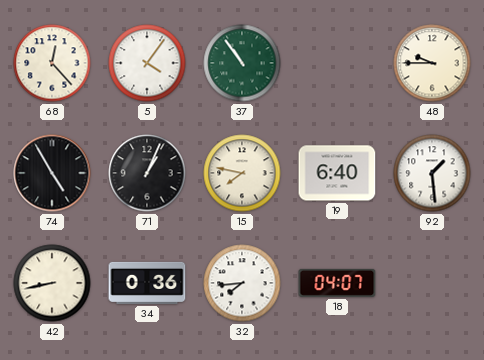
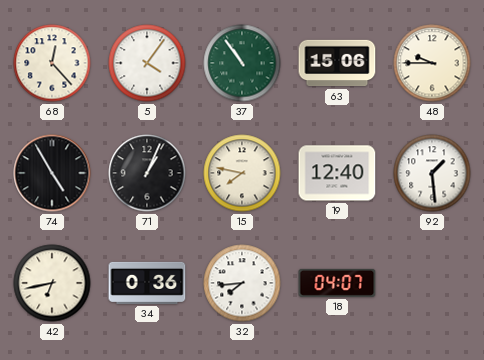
63: none -> 15:06 (337, 63)
19: 6:40 -> 12:40 (337, 173)
42: 8:43 -> 6:43 (52, 283)
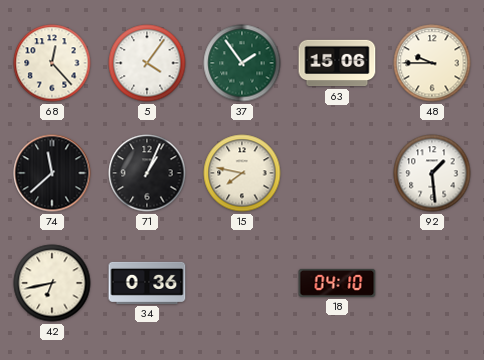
37: 10:54 -> 1:54 (242, 63)
74: 4:55 -> 11:38 (52, 173)
19: 12:40 -> none (337, 173)
32: 7:44 -> none (242, 283)
18: 04:07 -> 04:10 (337, 283)
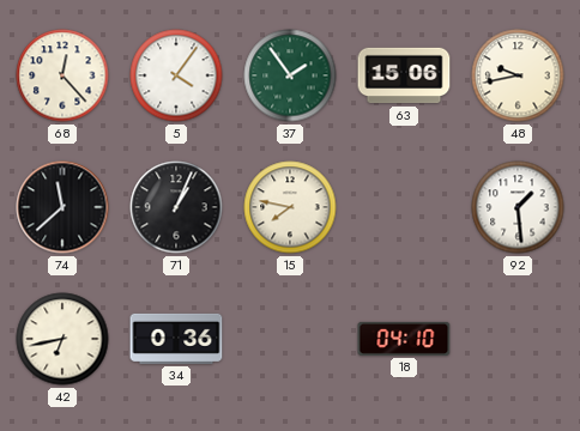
48: 9:45 -> 9:43 (518, 75)
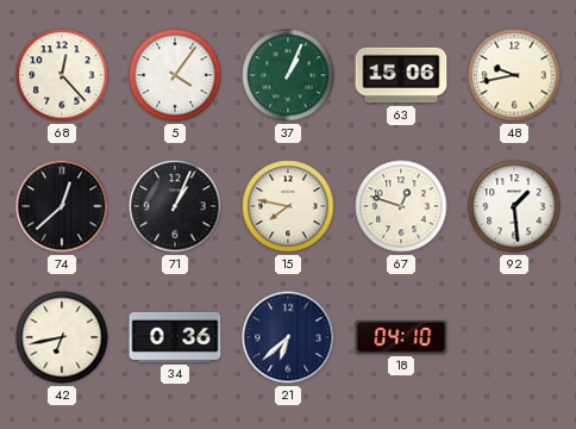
37: 1:54 -> 1:04 (288, 75)
74: 11:38 -> 12:38 (62, 206)
67: none -> 12:48 (401, 206)
21: none -> 6:38 (288, 337)
